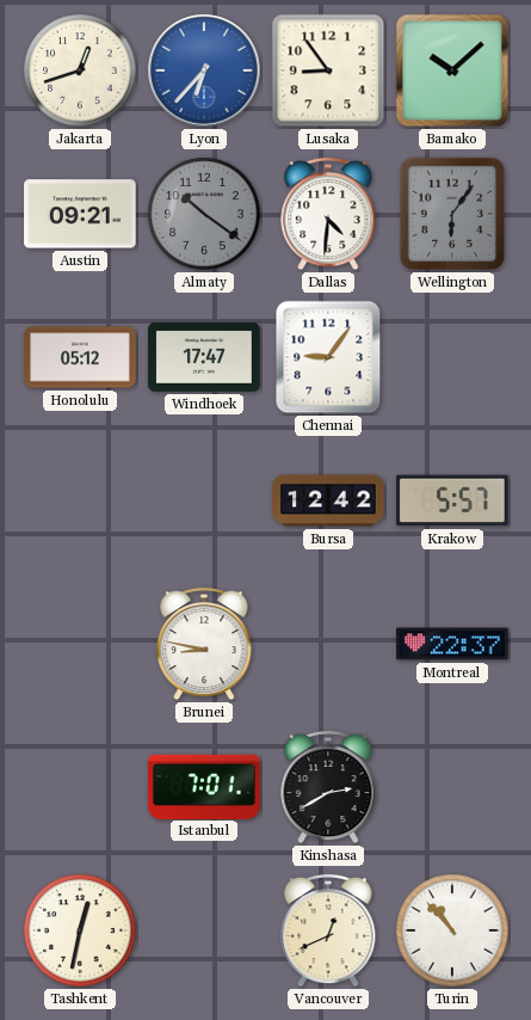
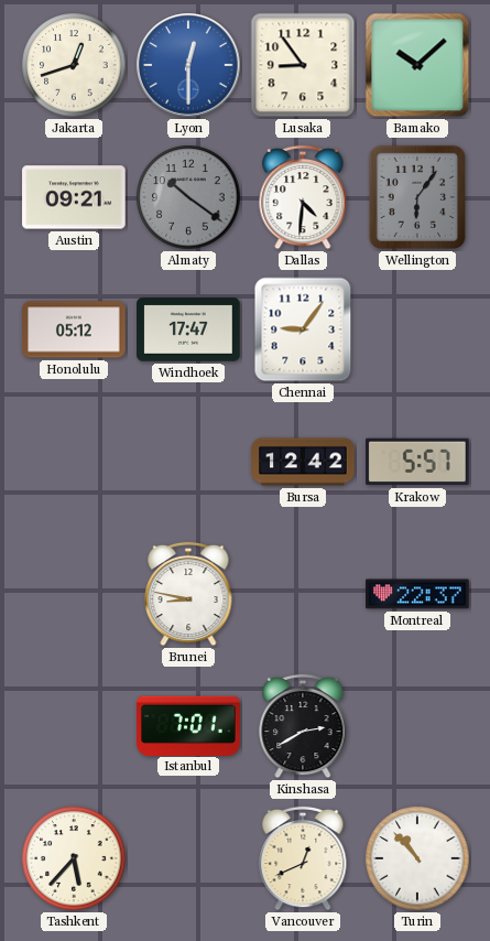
Lyon: 6:37 -> 12:30 (188, 65)
Tashkent: 12:32 -> 5:37 (74, 858)
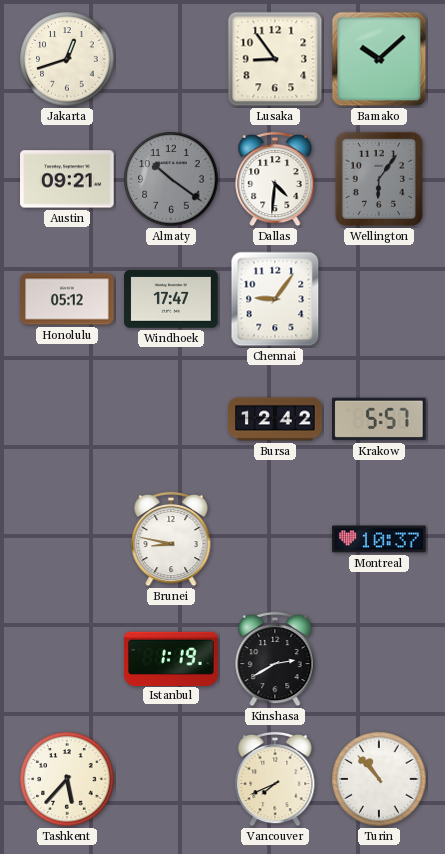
Lyon: 12:30 -> none (188, 65)
Montreal: 22:37 -> 10:37 (379, 539)
Istanbul: 7:01 -> 1:19 (171, 658)
Vancouver: 12:41 -> 7:41 (275, 779)
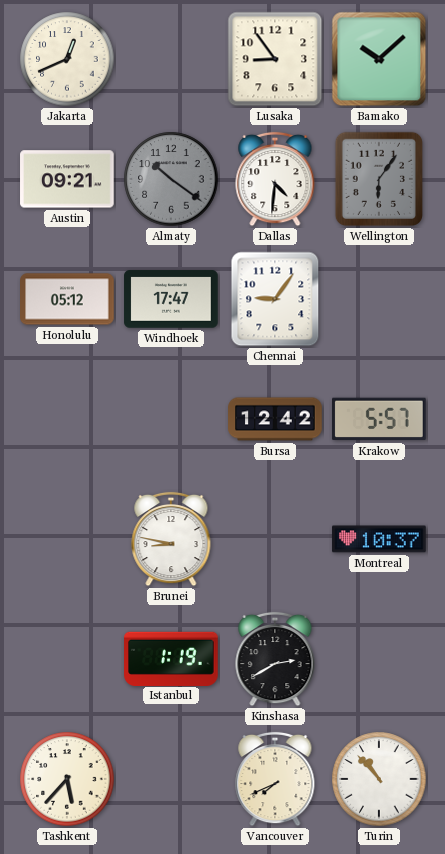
Jakarta: 12:42 -> 12:41 (67, 59)
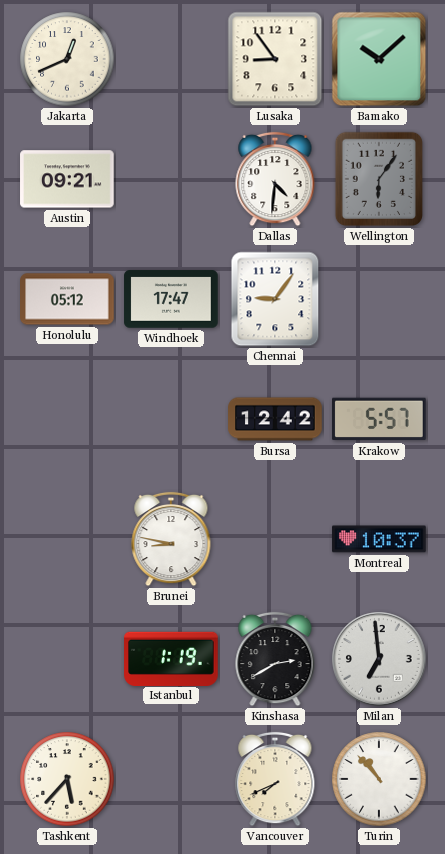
Almaty: 10:21 -> none (171, 179)
Milan: none -> 6:59 (379, 659)
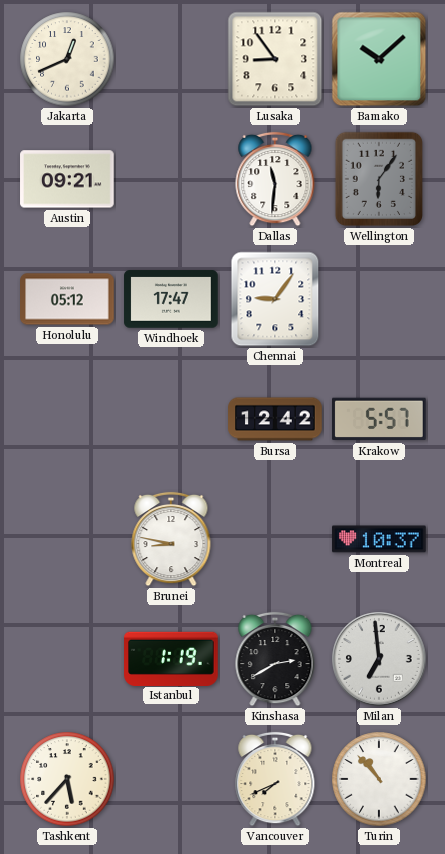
Dallas: 4:31 -> 11:31 (275, 179)
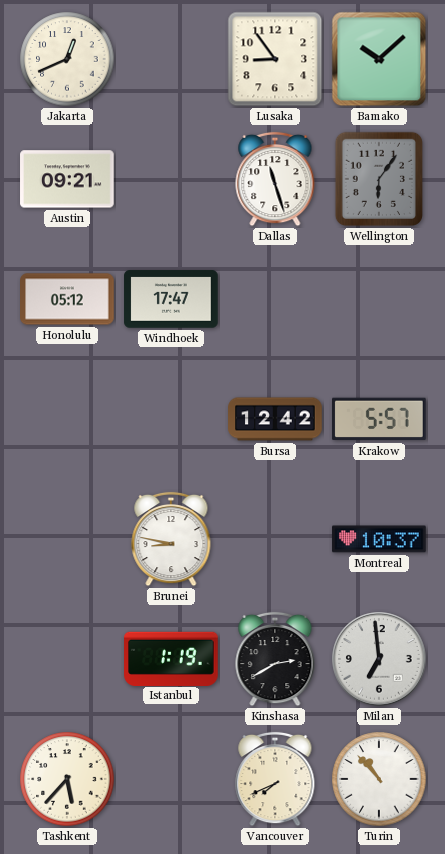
Dallas: 11:31 -> 11:27 (275, 179)
Chennai: 9:06 -> none (275, 299)
